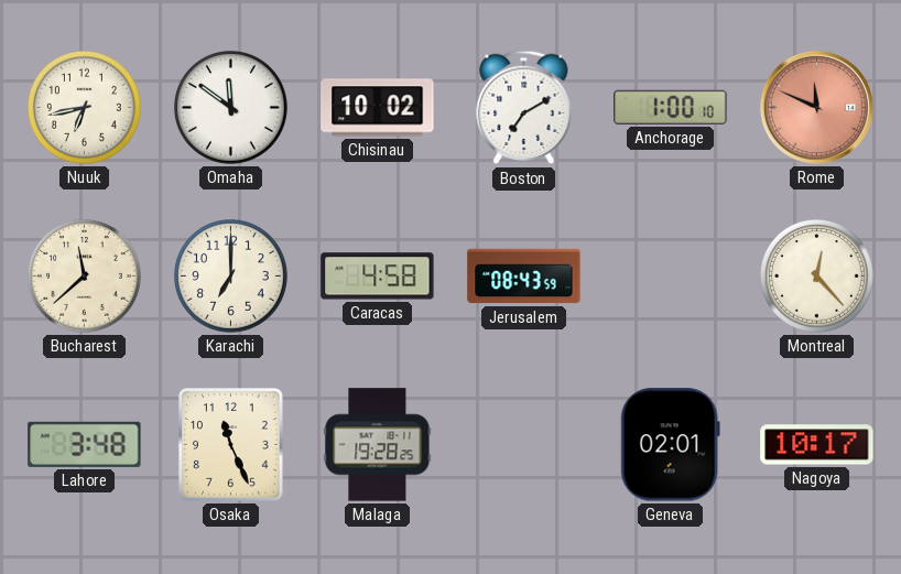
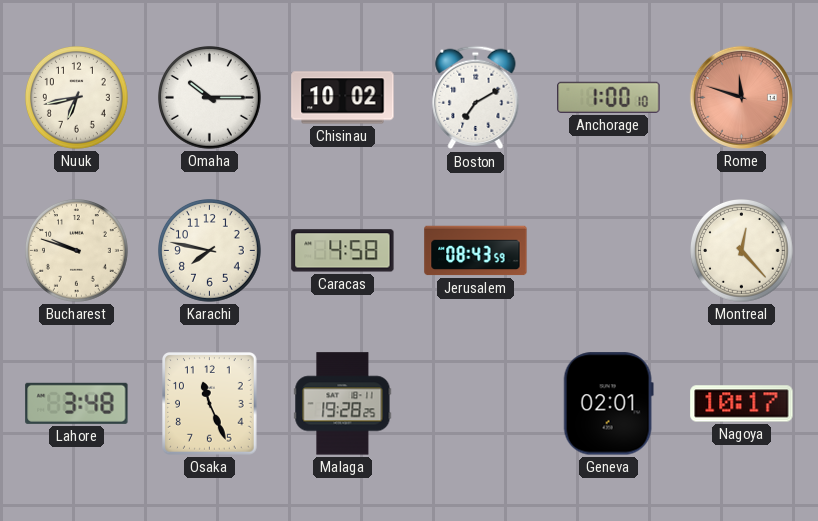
Omaha: 11:51 -> 10:15 (210, 98)
Rome: 11:49 -> 11:48 (741, 97)
Bucharest: 11:38 -> 9:48 (77, 251)
Karachi: 7:00 -> 7:47 (210, 251)
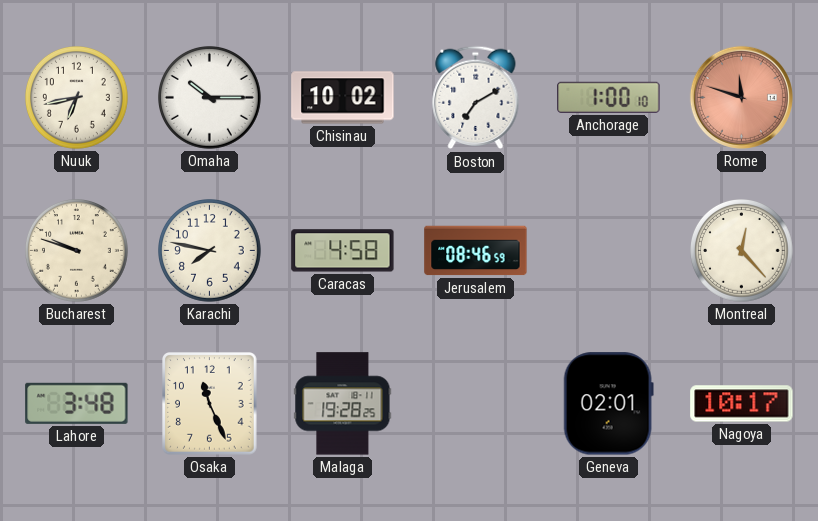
Jerusalem: 08:43 -> 08:46 (476, 251)
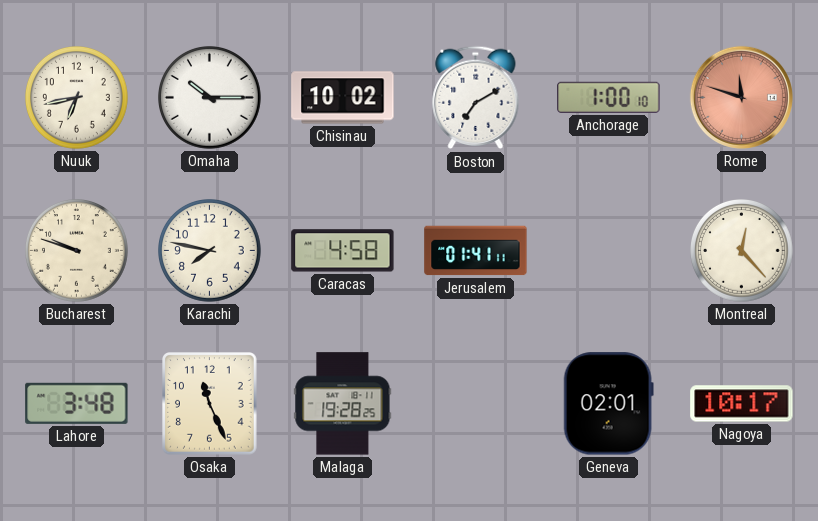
Jerusalem: 08:46 -> 01:41 (476, 251)
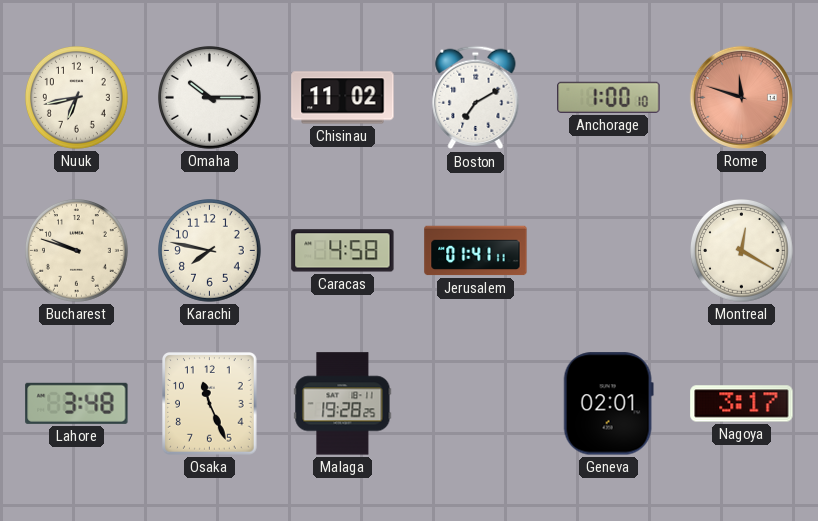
Chisinau: 10:02 -> 11:02 (343, 98)
Montreal: 12:23 -> 12:20 (742, 251)
Nagoya: 10:17 -> 3:17 (742, 404)
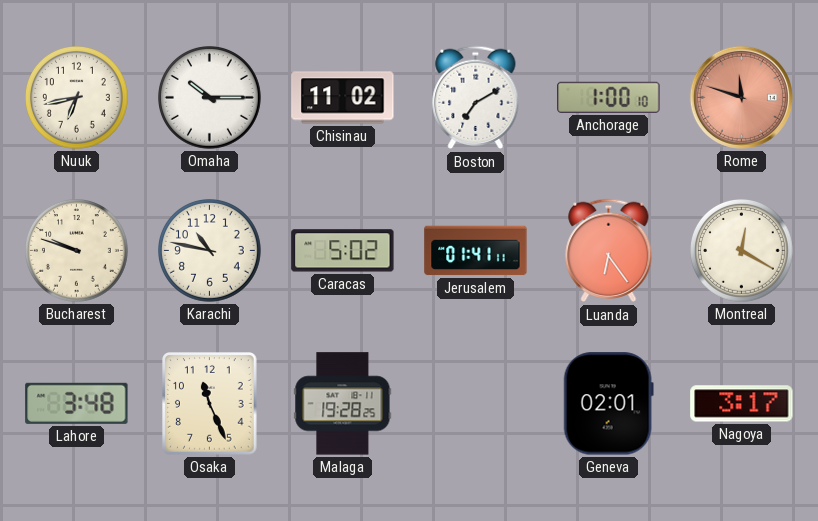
Karachi: 7:47 -> 10:47 (210, 251)
Caracas: 4:58 -> 5:02 (343, 251)
Luanda: none -> 6:24 (609, 251)
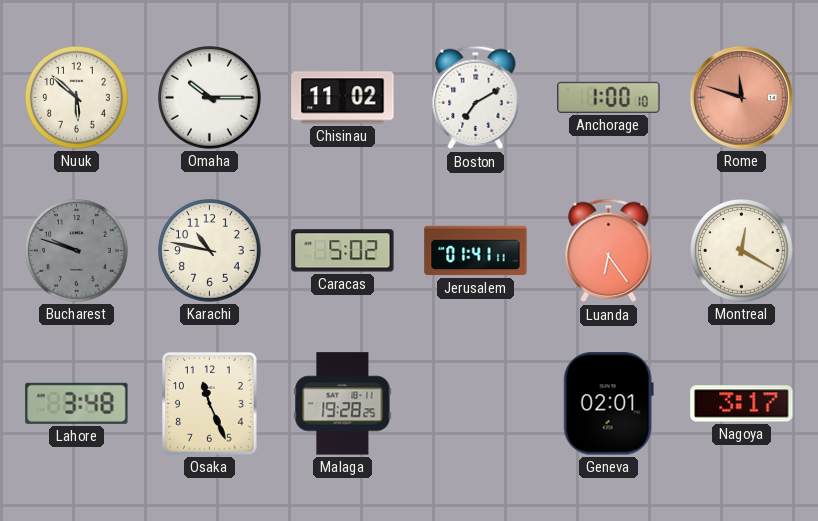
Nuuk: 6:43 -> 5:52 (77, 98)
Bucharest dial: cream -> grey (77, 251)
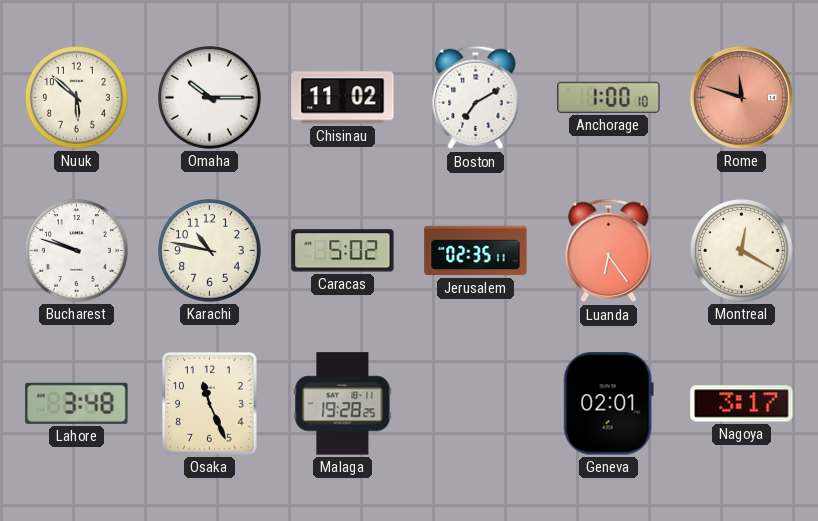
Bucharest dial: grey -> white (77, 251)
Jerusalem: 01:41 -> 02:35 (476, 251)
